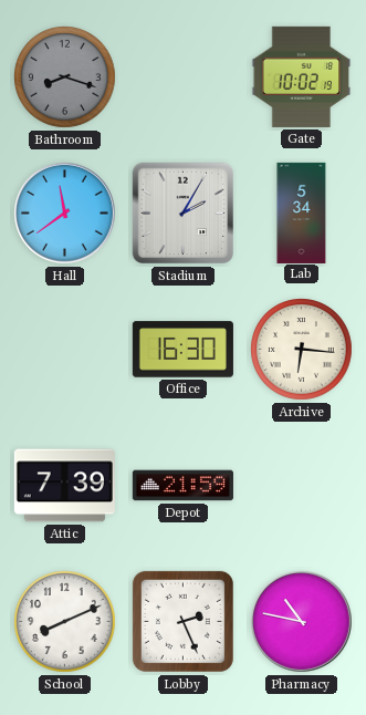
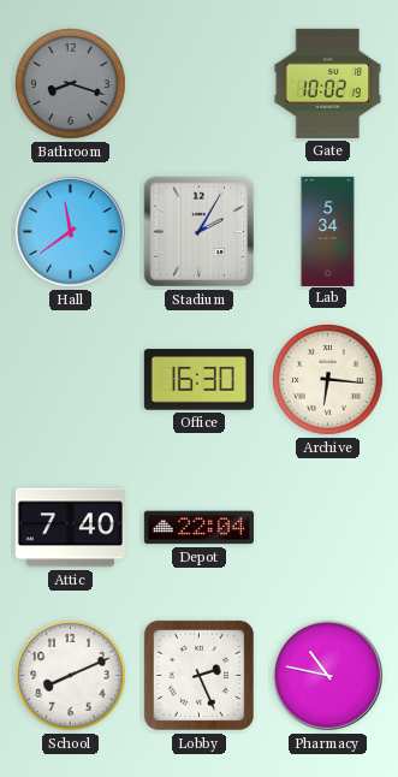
Attic: 7:39 -> 7:40 (70, 528)
Depot: 21:59 -> 22:04 (198, 528)
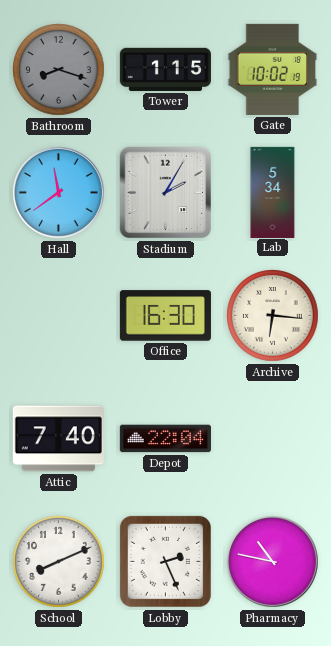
Tower: none -> 1:15 (165, 69)
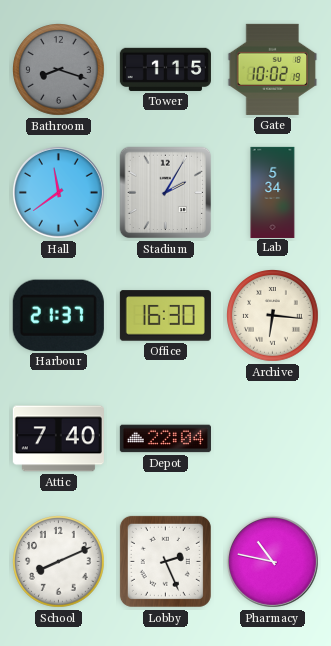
Harbour: none -> 21:37 (58, 315)
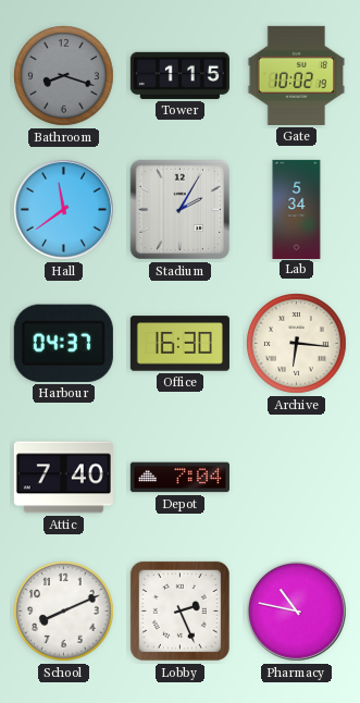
Harbour: 21:37 -> 04:37 (63, 343)
Depot: 22:04 -> 7:04 (179, 478)
